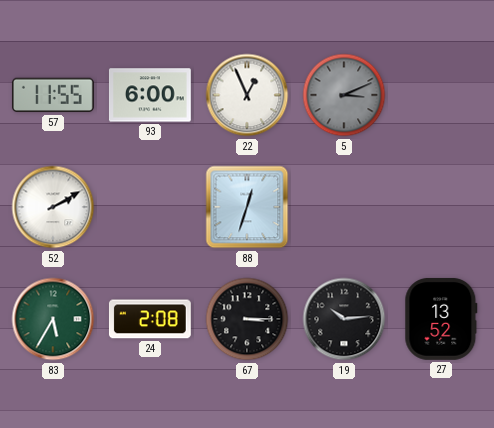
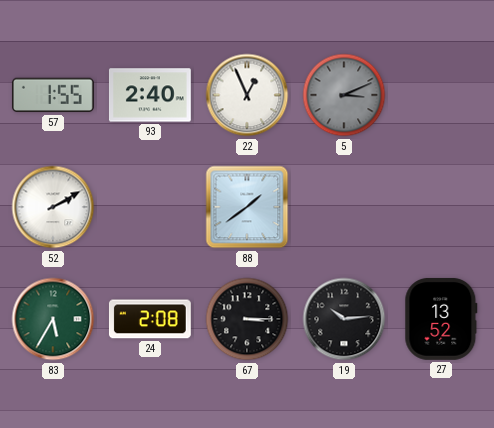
57: 11:55 -> 1:55 (53, 95)
93: 6:00 -> 2:40 (150, 95)
88: 12:33 -> 1:39 (247, 207)
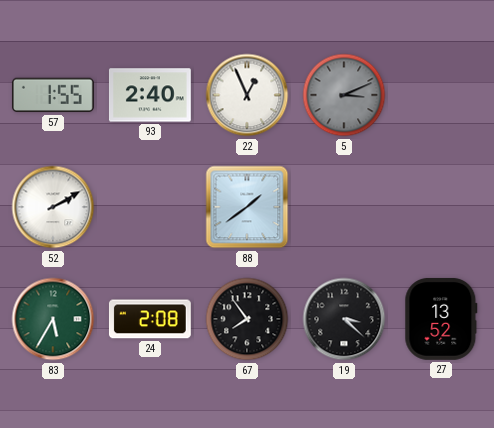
67: 3:15 -> 7:54 (247, 319)
19: 10:14 -> 3:22 (344, 319)
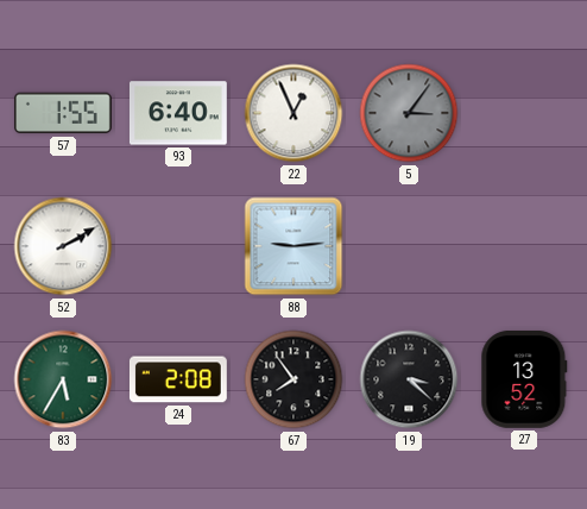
93: 2:40 -> 6:40 (178, 113)
5: 3:11 -> 3:06 (409, 113)
88: 1:39 -> 9:14 (293, 246)
